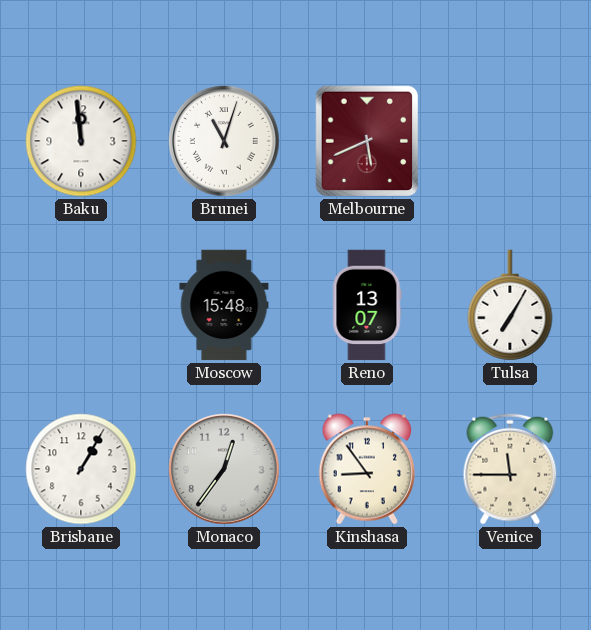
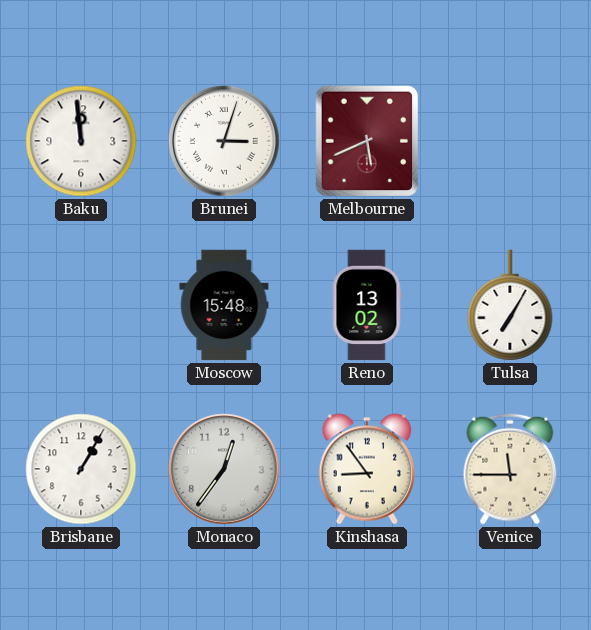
Brunei: 11:03 -> 3:03 (224, 141)
Reno: 13:07 -> 13:02 (367, 305)
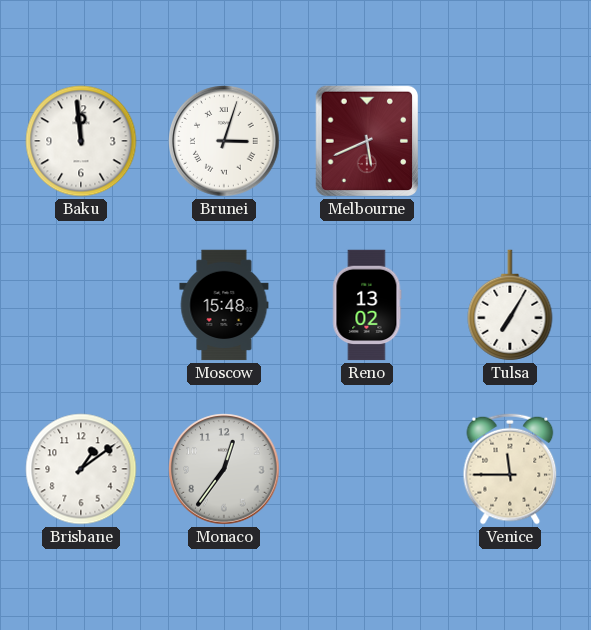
Brisbane: 1:05 -> 1:09 (81, 469)
Kinshasa: 8:54 -> none (367, 469)
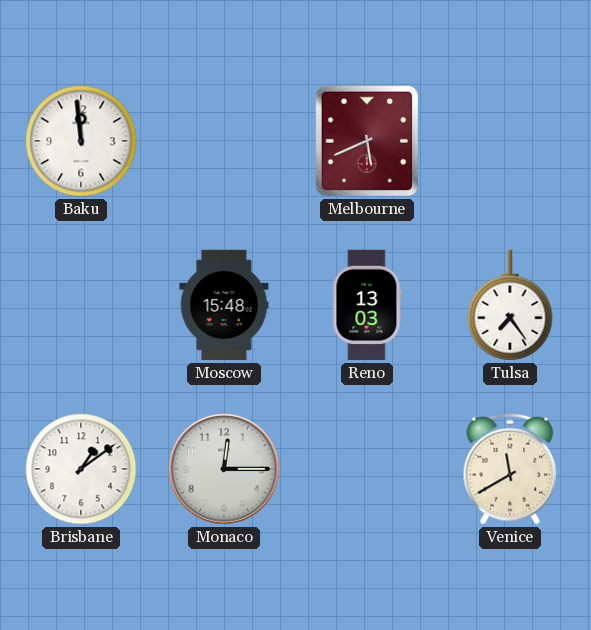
Brunei: 3:03 -> none (224, 141)
Reno: 13:02 -> 13:03 (367, 305)
Tulsa: 7:05 -> 7:24 (510, 305)
Monaco: 12:36 -> 12:15 (224, 469)
Venice: 11:45 -> 11:40 (510, 469)
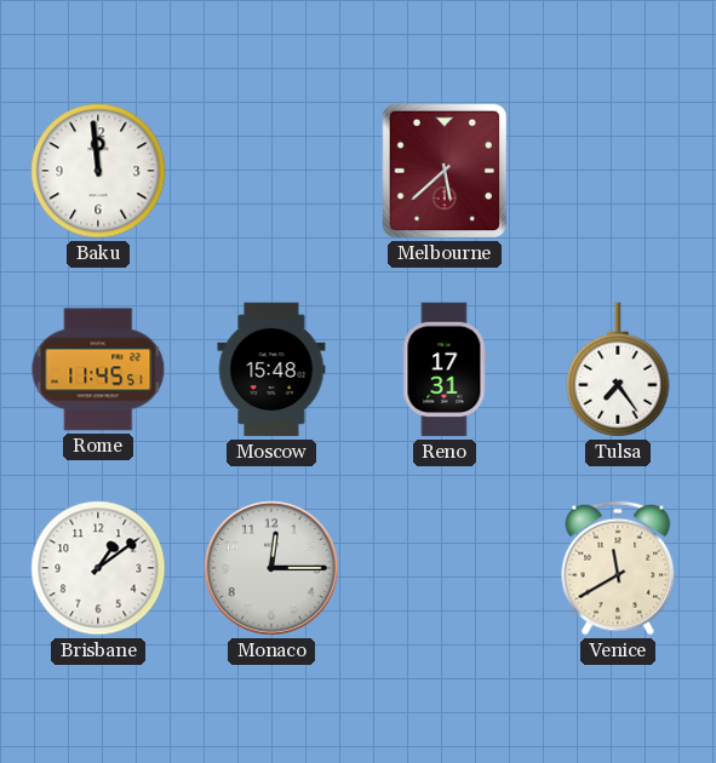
Melbourne: 5:41 -> 5:38 (445, 171)
Rome: none -> 11:45 (98, 369)
Reno: 13:03 -> 17:31 (445, 369)
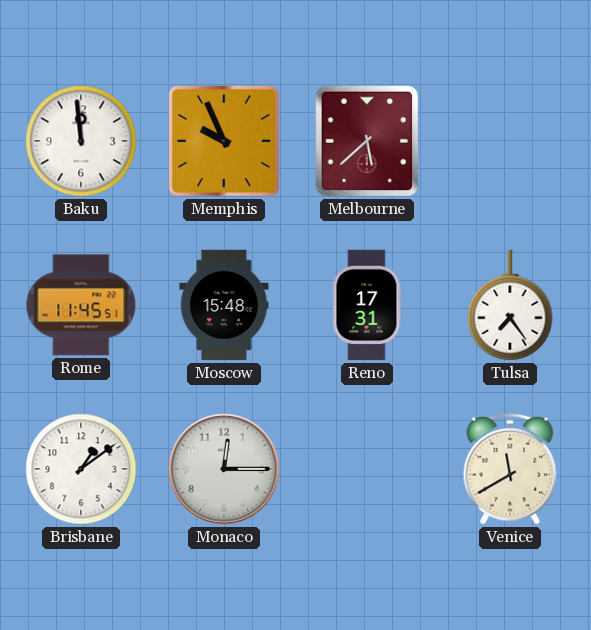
Memphis: none -> 9:56 (224, 141)
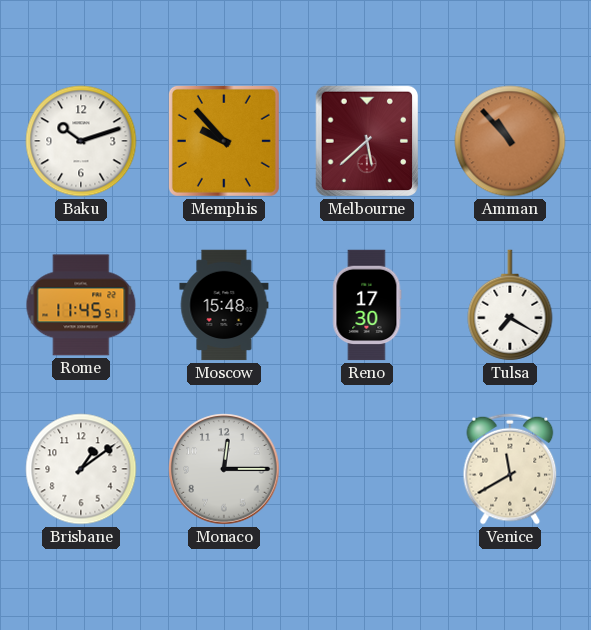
Baku: 11:59 -> 10:12 (81, 141)
Memphis: 9:56 -> 9:53 (224, 141)
Amman: none -> 10:53 (510, 141)
Reno: 17:31 -> 17:30 (367, 305)
Tulsa: 7:24 -> 7:20 (510, 305)
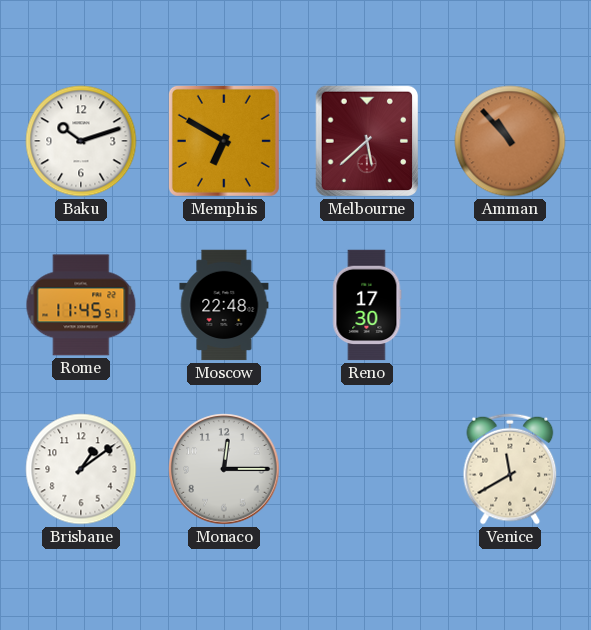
Memphis: 9:53 -> 6:50 (224, 141)
Moscow: 15:48 -> 22:48 (224, 305)
Tulsa: 7:20 -> none (510, 305)
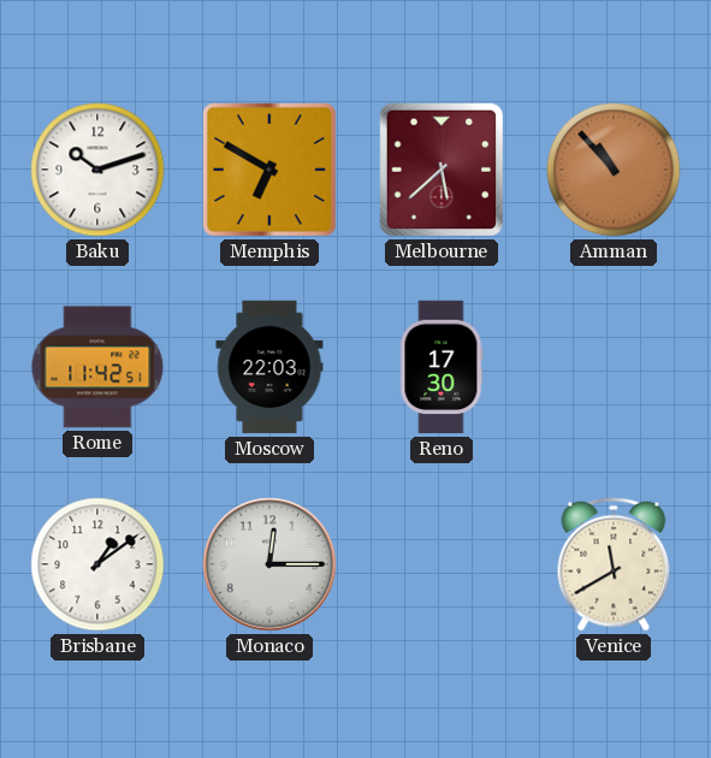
Rome: 11:45 -> 11:42 (97, 367)
Moscow: 22:48 -> 22:03 (269, 367)
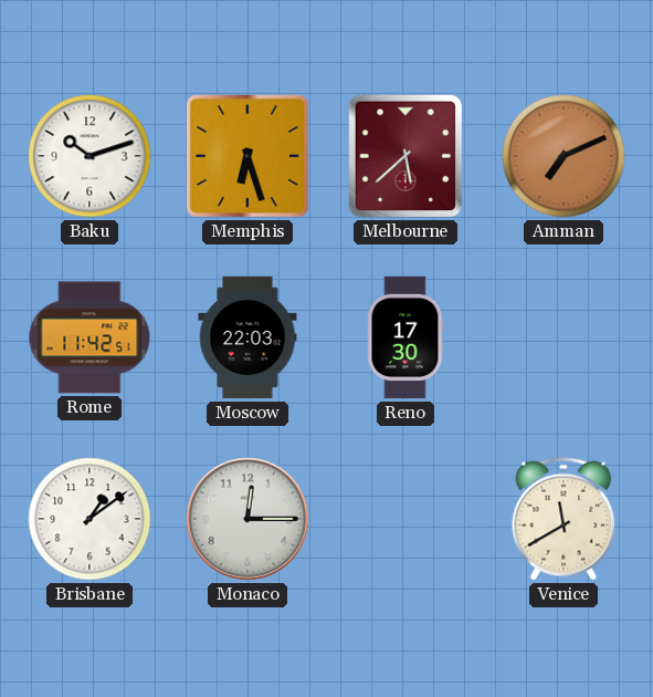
Memphis: 6:50 -> 6:27 (247, 156)
Amman: 10:53 -> 7:11 (564, 156)
